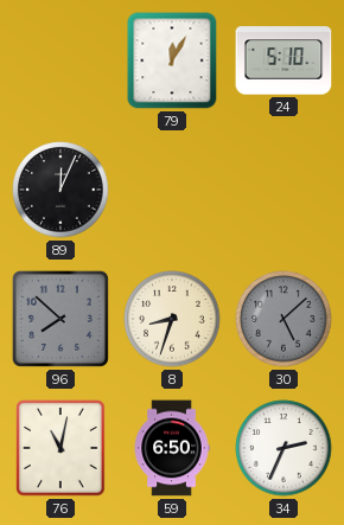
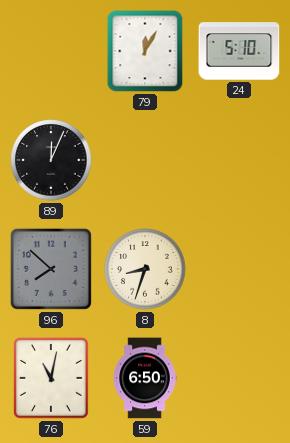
30: 5:08 -> none (284, 319)
34: 2:34 -> none (284, 448)
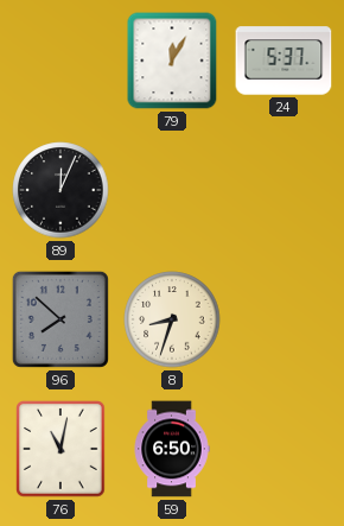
24: 5:10 -> 5:37 (284, 61)
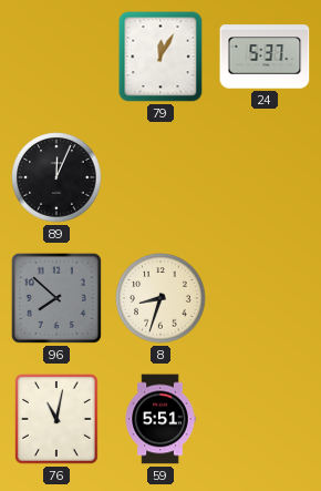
59: 6:50 -> 5:51 (161, 419)
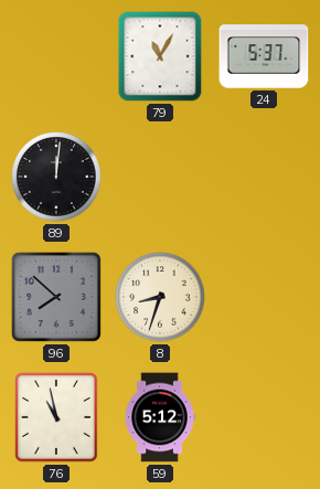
79: 12:05 -> 11:05 (160, 56)
89: 12:04 -> 12:01 (56, 177)
76: 11:02 -> 10:58 (56, 417)
59: 5:51 -> 5:12 (160, 417)
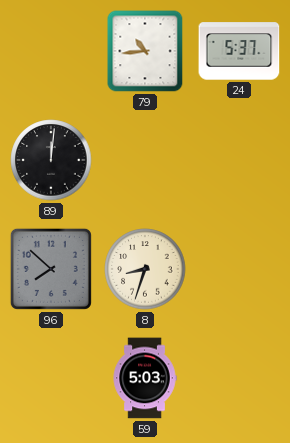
79: 11:05 -> 10:44 (145, 51)
76: 10:58 -> none (56, 417)
59: 5:12 -> 5:03 (145, 378)
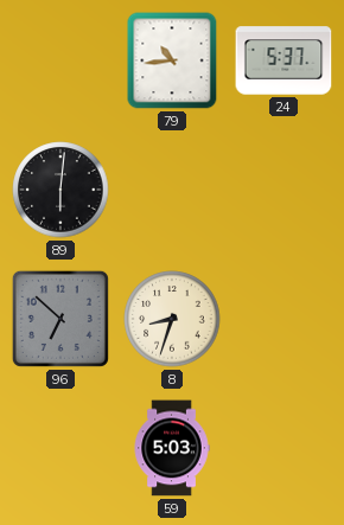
89: 12:01 -> 6:01 (60, 190)
96: 7:52 -> 6:52 (60, 319)
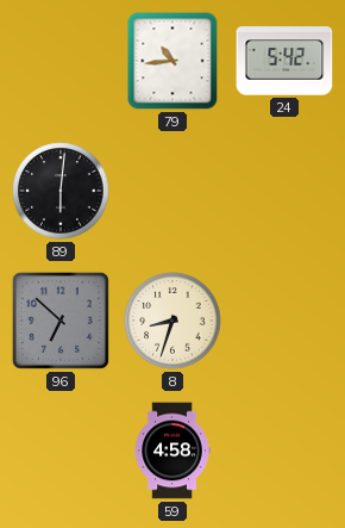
24: 5:37 -> 5:42 (284, 61)
59: 5:03 -> 4:58 (172, 451)
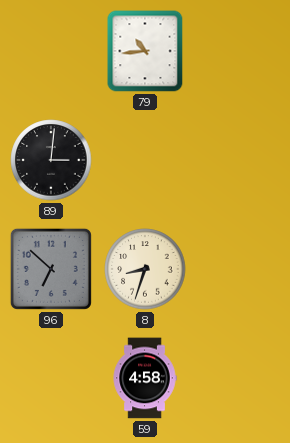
24: 5:42 -> none (284, 61)
89: 6:01 -> 3:01 (51, 160)
